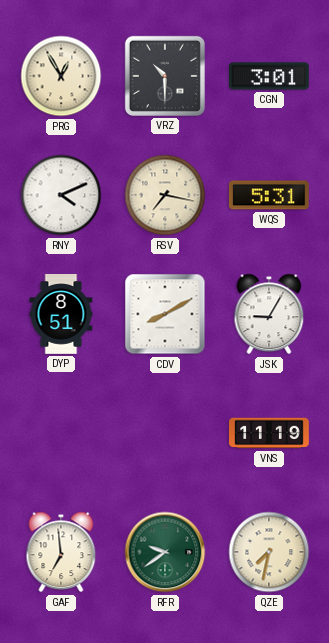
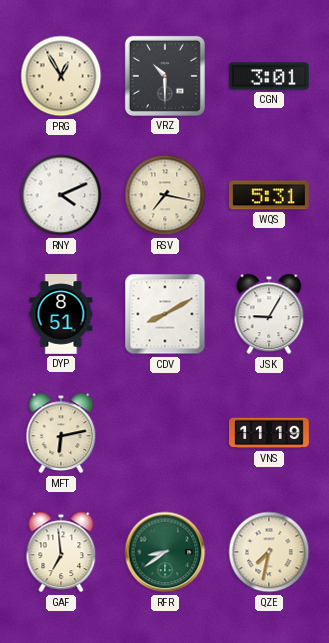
MFT: none -> 6:13 (61, 433)
RFR: 9:39 -> 8:39 (165, 552)
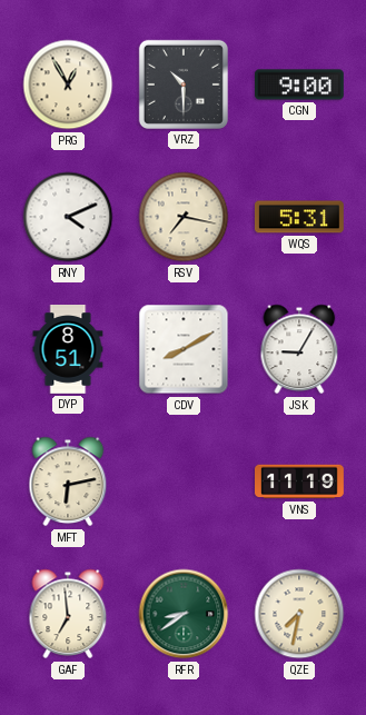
CGN: 3:01 -> 9:00 (300, 85)
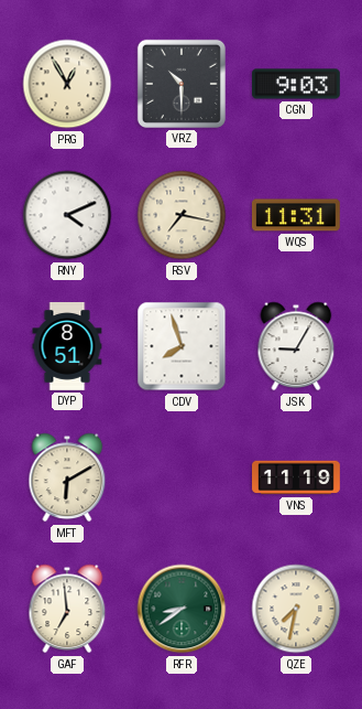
CGN: 9:00 -> 9:03 (297, 84)
WQS: 5:31 -> 11:31 (296, 215)
CDV: 8:10 -> 7:57 (182, 346)
MFT: 6:13 -> 6:10 (67, 477)
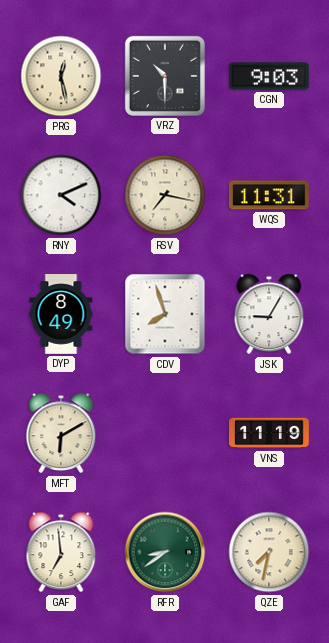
PRG: 12:55 -> 12:28 (61, 76)
DYP: 8:51 -> 8:49 (61, 314)
